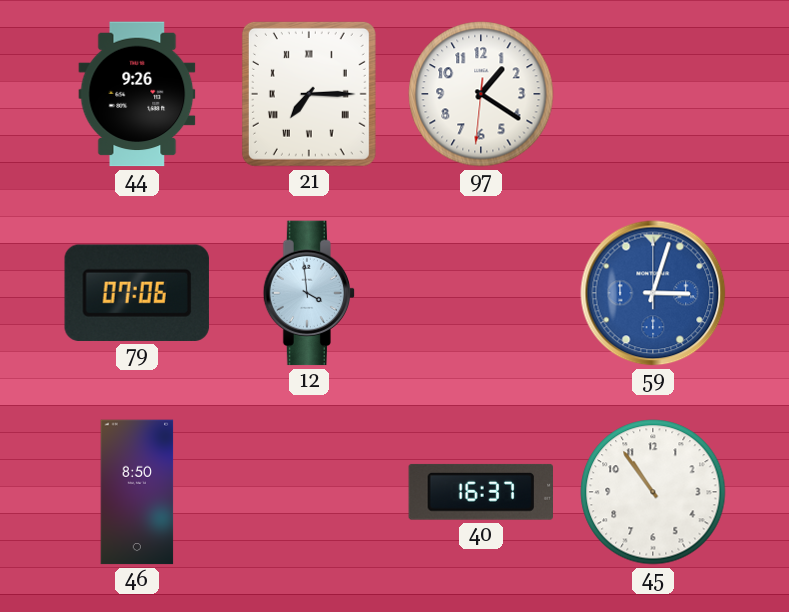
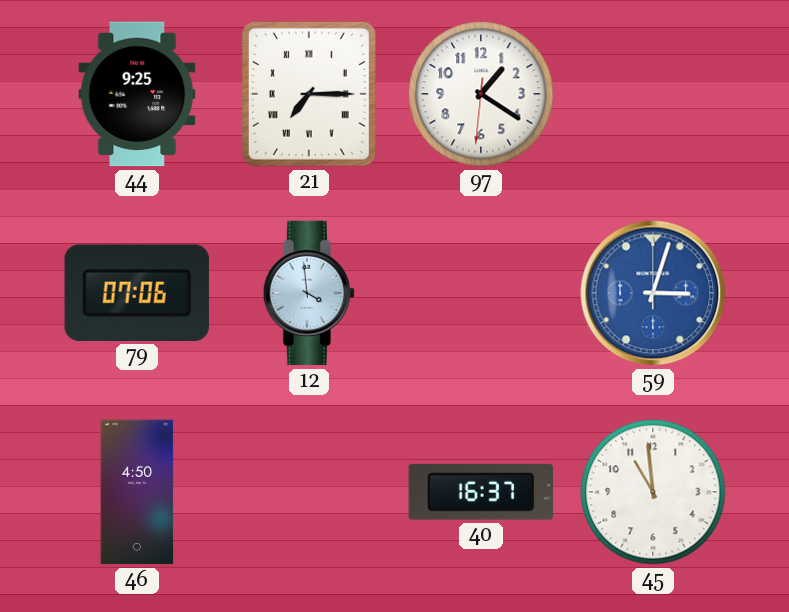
44: 9:26 -> 9:25 (137, 94)
46: 8:50 -> 4:50 (137, 492)
45: 10:54 -> 10:59 (653, 492)
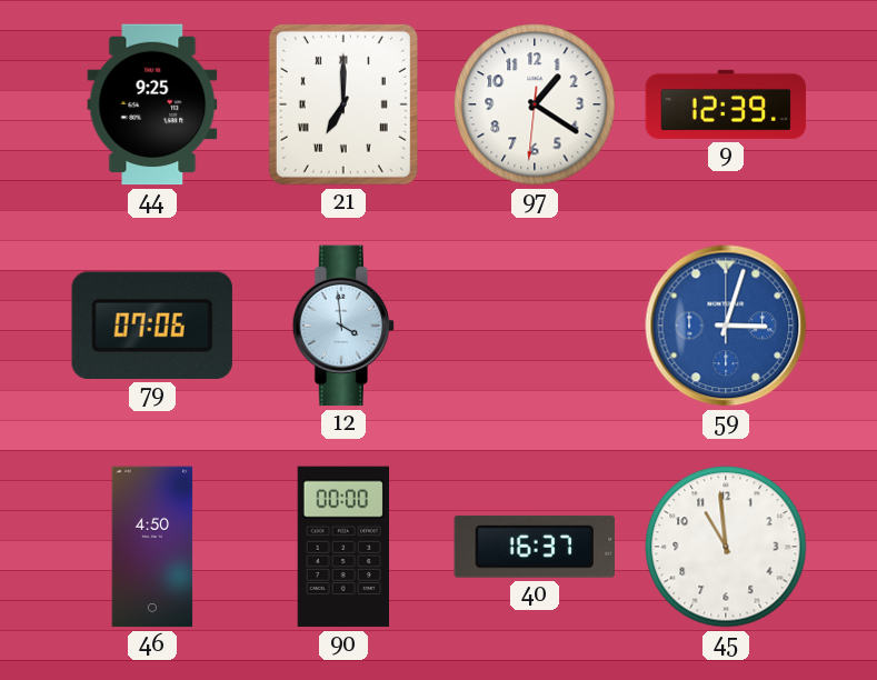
21: 7:15 -> 7:00 (343, 104)
9: none -> 12:39 (726, 104)
90: none -> 00:00 (342, 547)
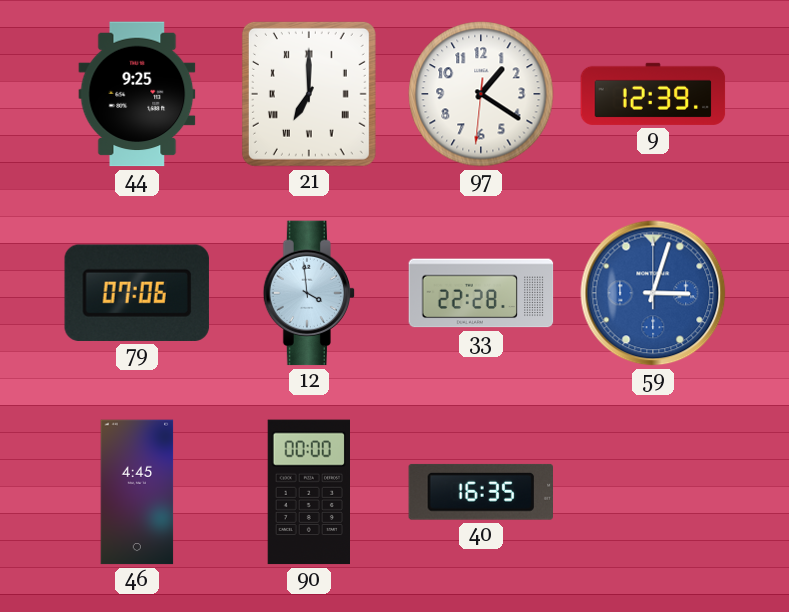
33: none -> 22:28 (481, 293)
46: 4:50 -> 4:45 (137, 492)
40: 16:37 -> 16:35 (480, 492)
45: 10:59 -> none (726, 547)
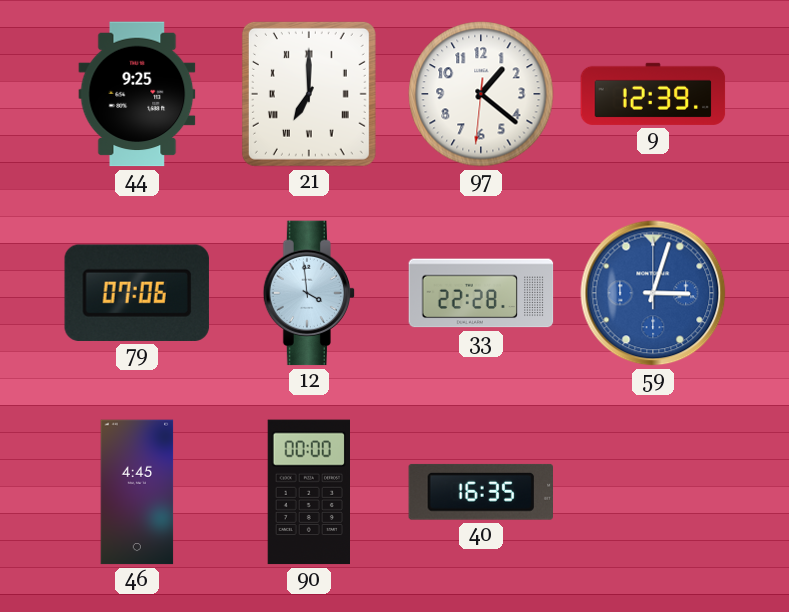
97: 1:20 -> 1:21 (481, 94)
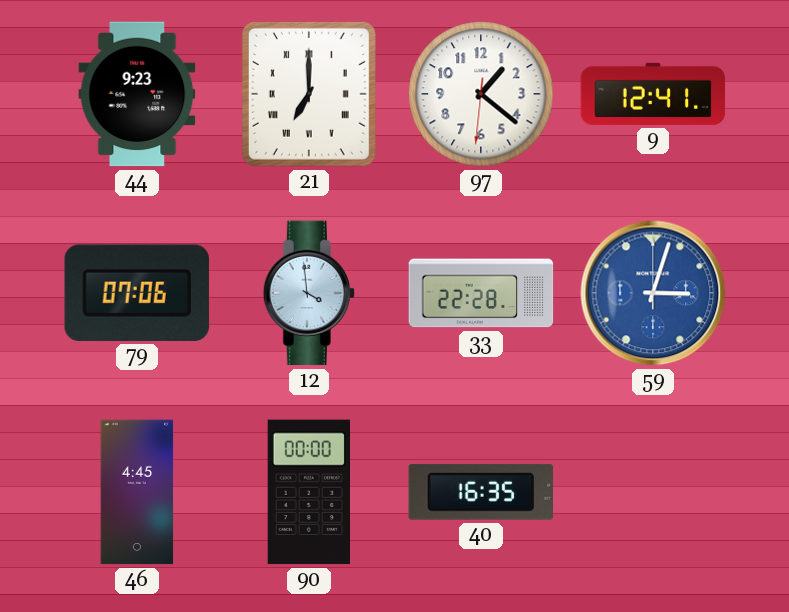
44: 9:25 -> 9:23 (137, 94)
9: 12:39 -> 12:41 (653, 94)
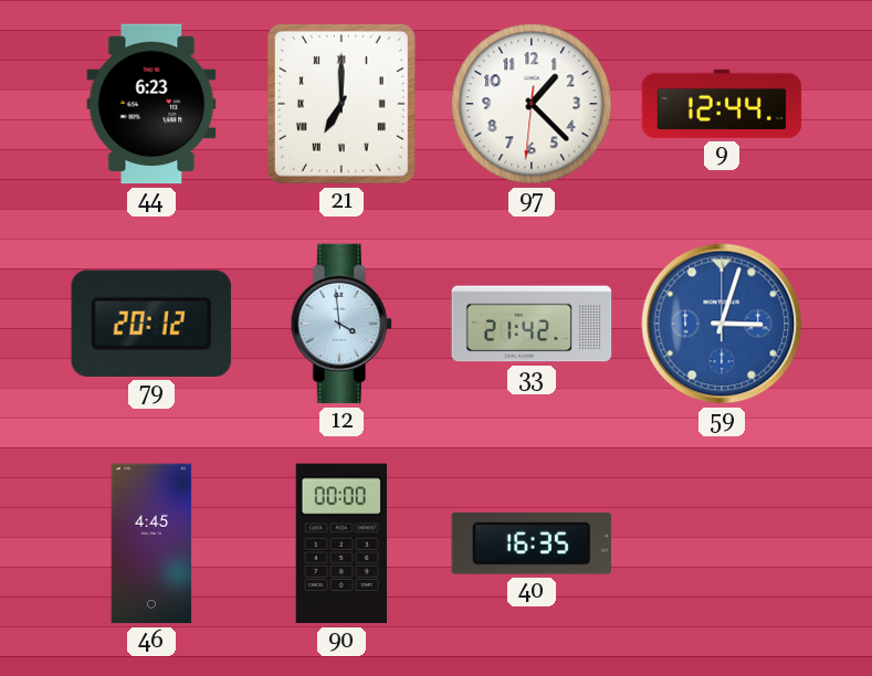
44: 9:23 -> 6:23 (151, 104)
97: 1:21 -> 1:22 (532, 104)
9: 12:41 -> 12:44 (722, 104)
79: 07:06 -> 20:12 (151, 324)
33: 22:28 -> 21:42 (532, 324)
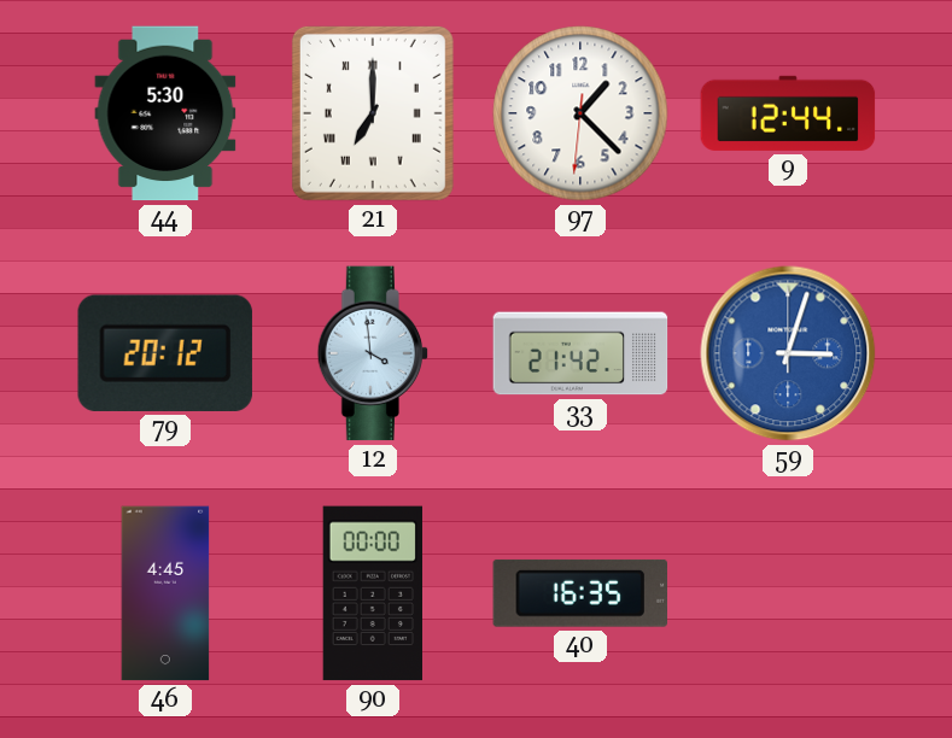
44: 6:23 -> 5:30 (165, 113)
